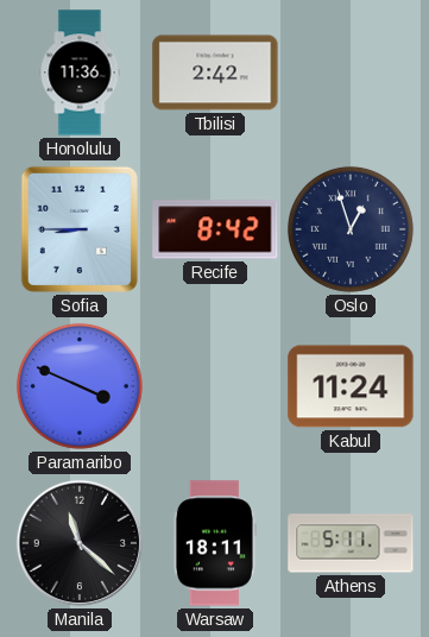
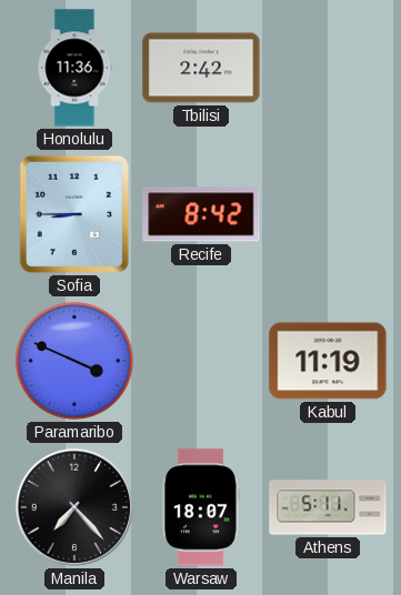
Oslo: 12:57 -> none (351, 229)
Kabul: 11:24 -> 11:19 (328, 361)
Manila: 11:22 -> 7:23 (74, 507)
Warsaw: 18:11 -> 18:07 (201, 507)
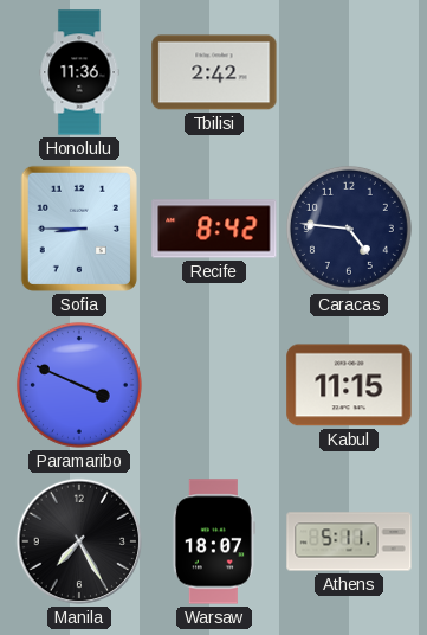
Caracas: none -> 4:46 (349, 229)
Kabul: 11:19 -> 11:15 (349, 385)
Manila: 7:23 -> 7:25 (79, 541)
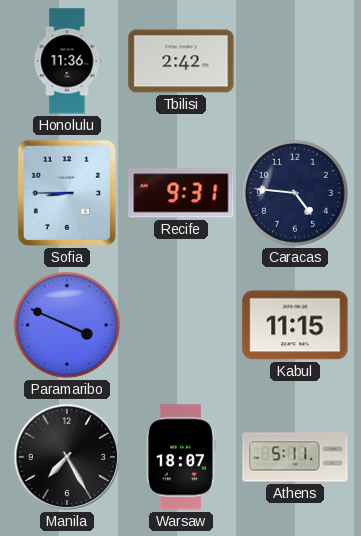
Recife: 8:42 -> 9:31 (181, 193)
